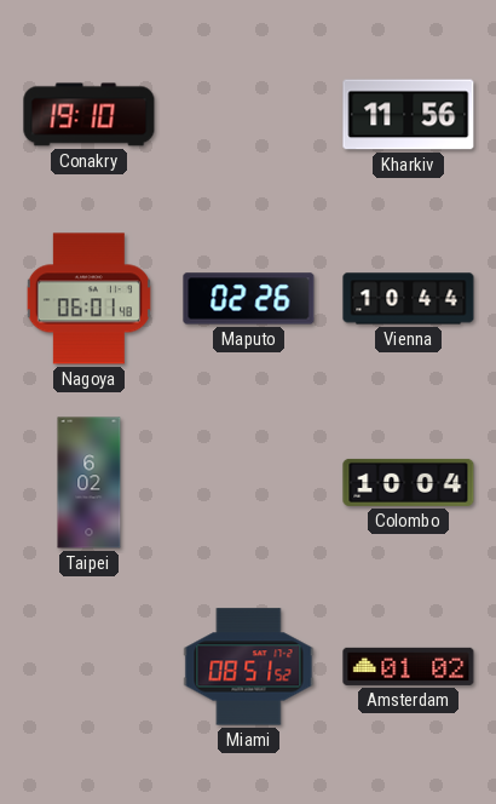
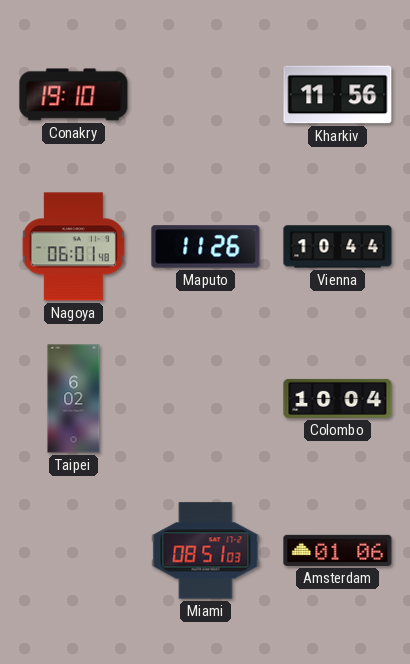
Maputo: 02:26 -> 11:26 (206, 247)
Miami: 08:51:52 -> 08:51:03 (206, 551)
Amsterdam: 01:02 -> 01:06 (338, 550)
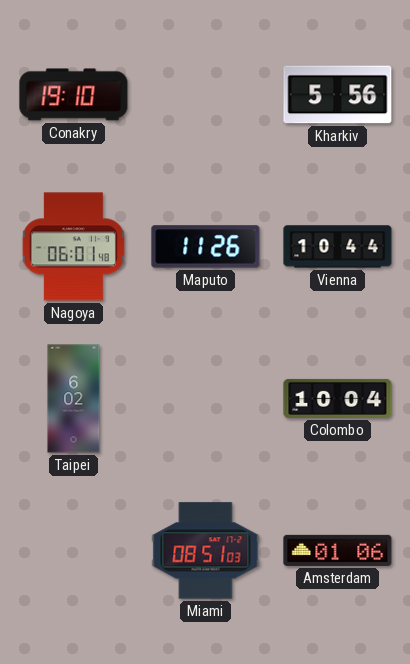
Kharkiv: 11:56 -> 5:56 (338, 95)
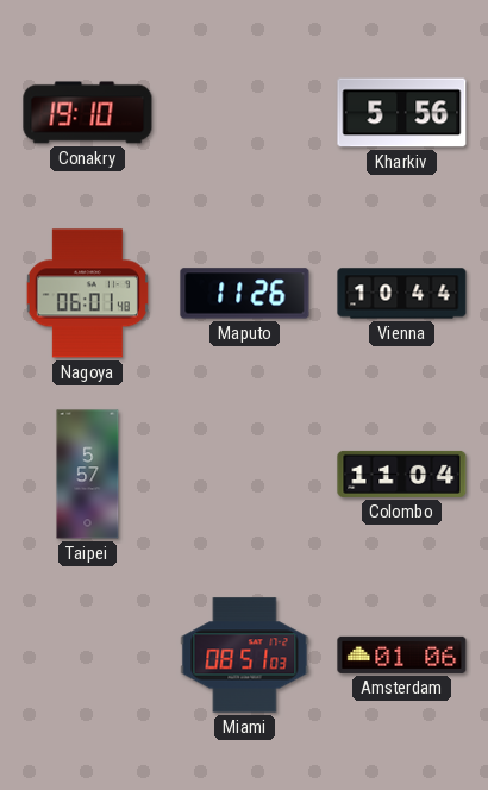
Taipei: 6:02 -> 5:57 (88, 475)
Colombo: 10:04 -> 11:04 (402, 474)
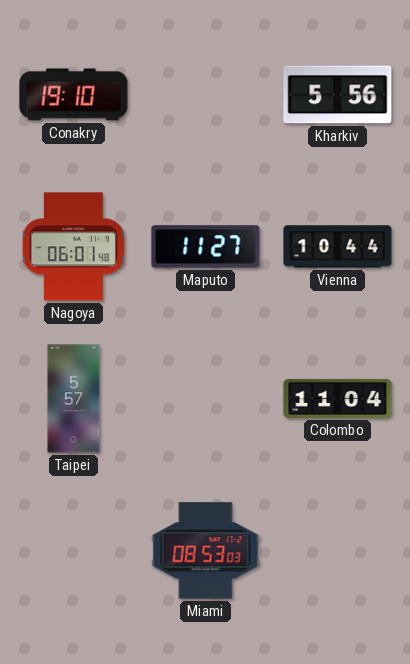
Maputo: 11:26 -> 11:27 (206, 247)
Miami: 08:51 -> 08:53 (206, 551)
Amsterdam: 01:06 -> none (402, 654)
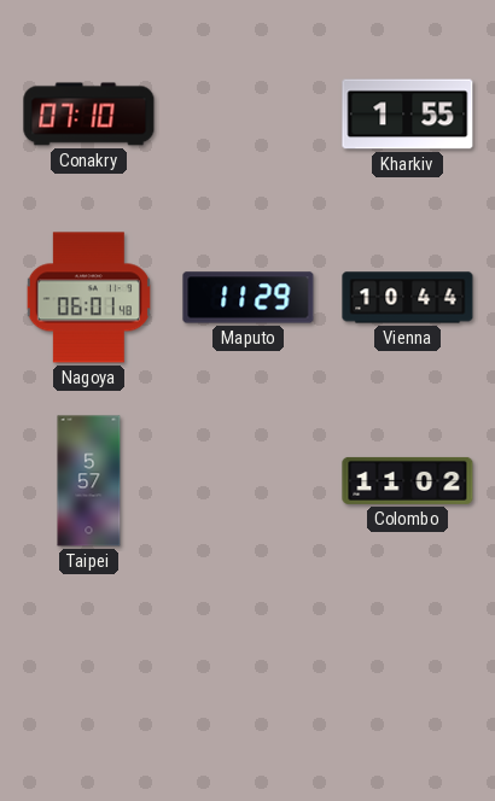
Conakry: 19:10 -> 07:10 (89, 115)
Kharkiv: 5:56 -> 1:55 (408, 115)
Maputo: 11:27 -> 11:29 (249, 298)
Colombo: 11:04 -> 11:02 (408, 480)
Miami: 08:53 -> none (206, 551)
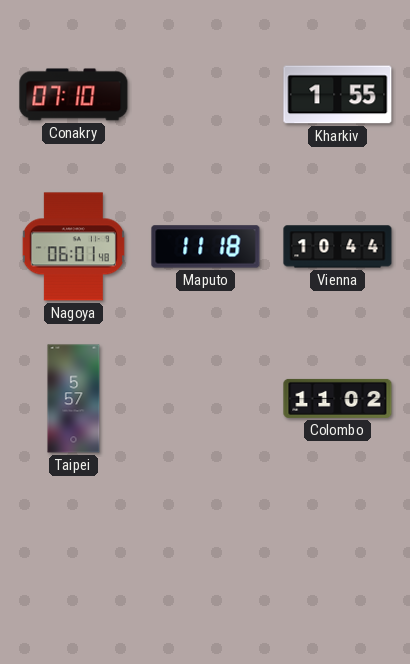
Maputo: 11:29 -> 11:18 (206, 247)
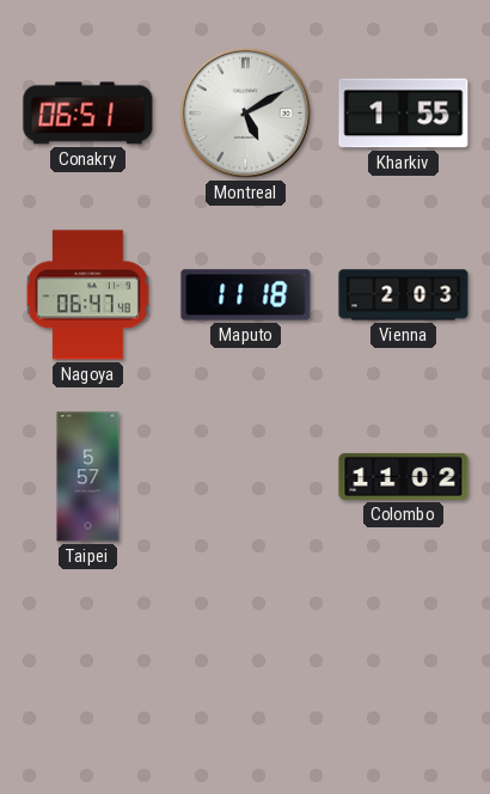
Conakry: 07:10 -> 06:51 (88, 114)
Montreal: none -> 5:10 (245, 112)
Nagoya: 06:01 -> 06:47 (87, 295)
Vienna: 10:44 -> 2:03 (404, 295)
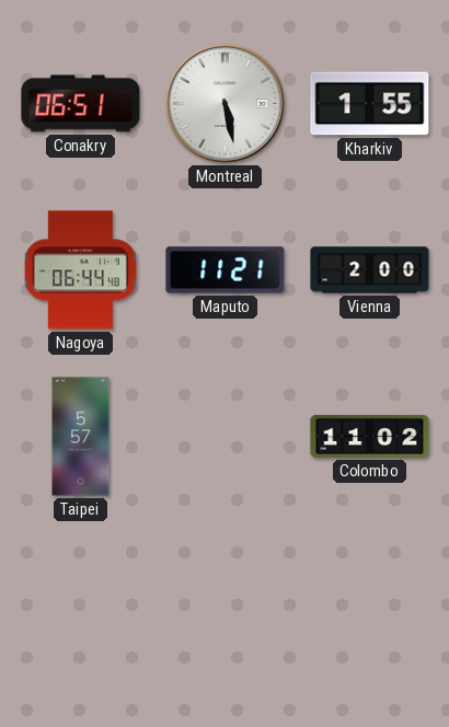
Montreal: 5:10 -> 5:28 (225, 103)
Nagoya: 06:47 -> 06:44 (80, 270)
Maputo: 11:18 -> 11:21 (226, 270)
Vienna: 2:03 -> 2:00 (370, 270)
